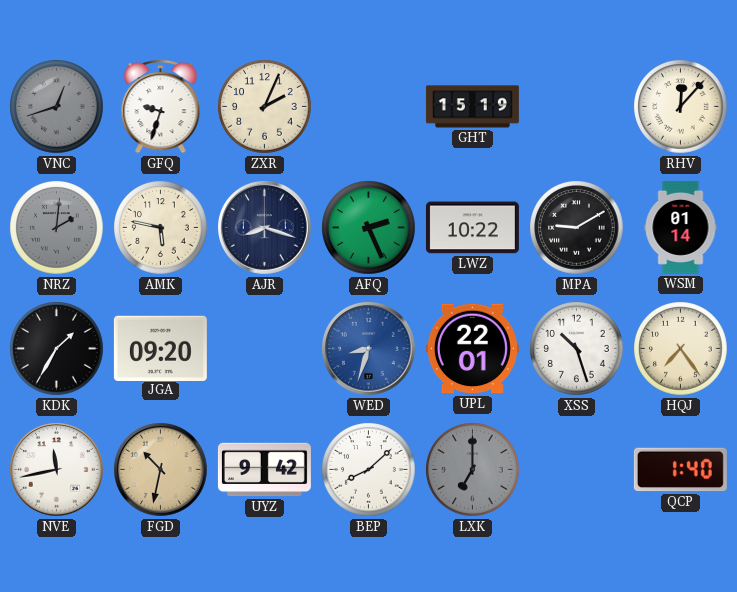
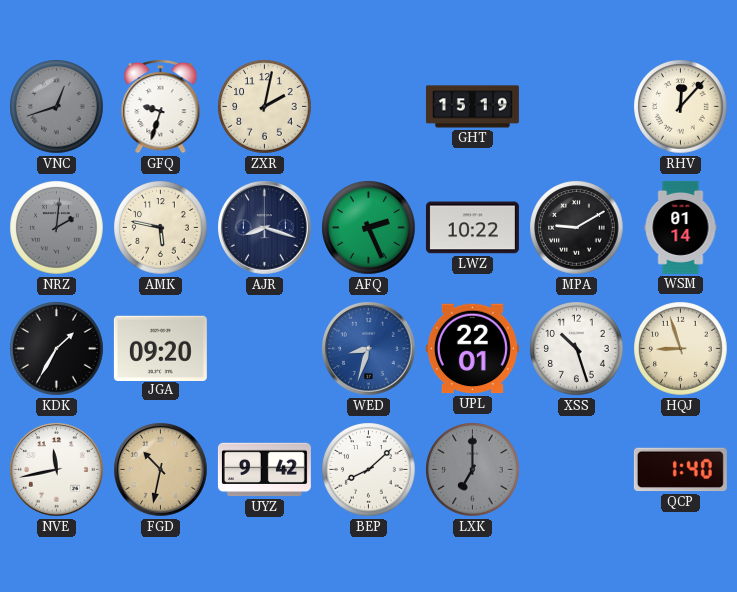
ZXR: 2:04 -> 2:02 (265, 107)
HQJ: 7:24 -> 8:57 (681, 349)
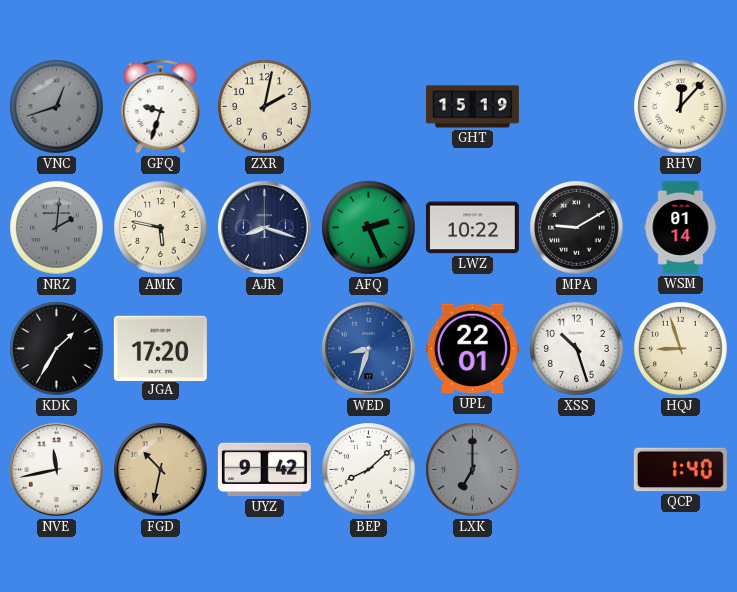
JGA: 09:20 -> 17:20 (160, 348)
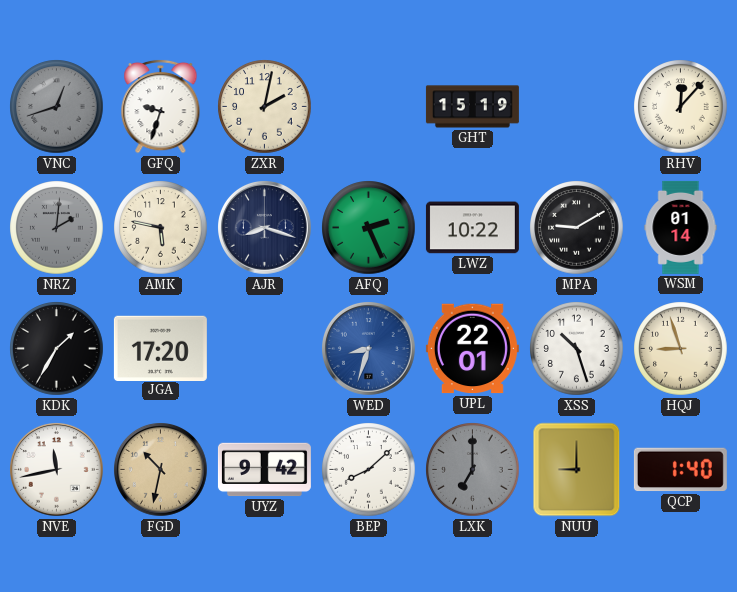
NUU: none -> 9:00 (577, 470)
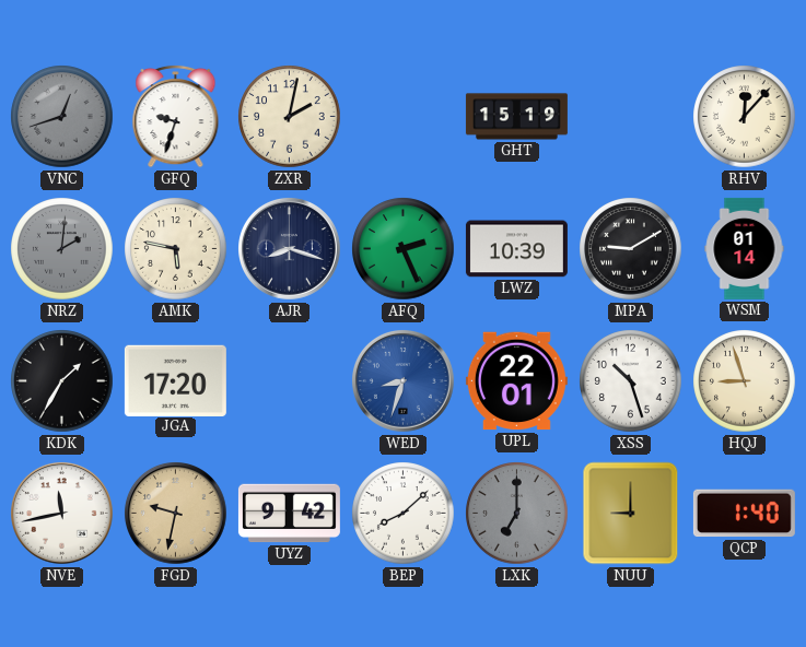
LWZ: 10:22 -> 10:39 (516, 249)
FGD: 10:32 -> 9:32 (176, 514)
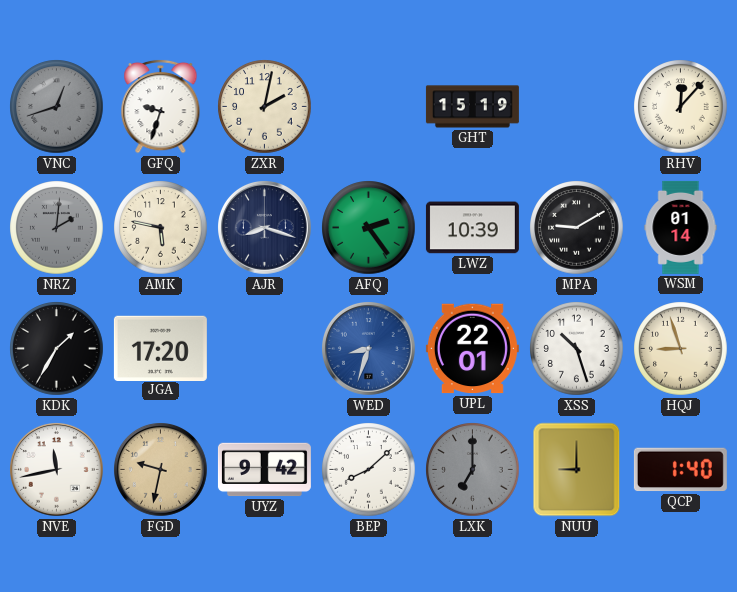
AFQ: 2:26 -> 2:24 (369, 228)
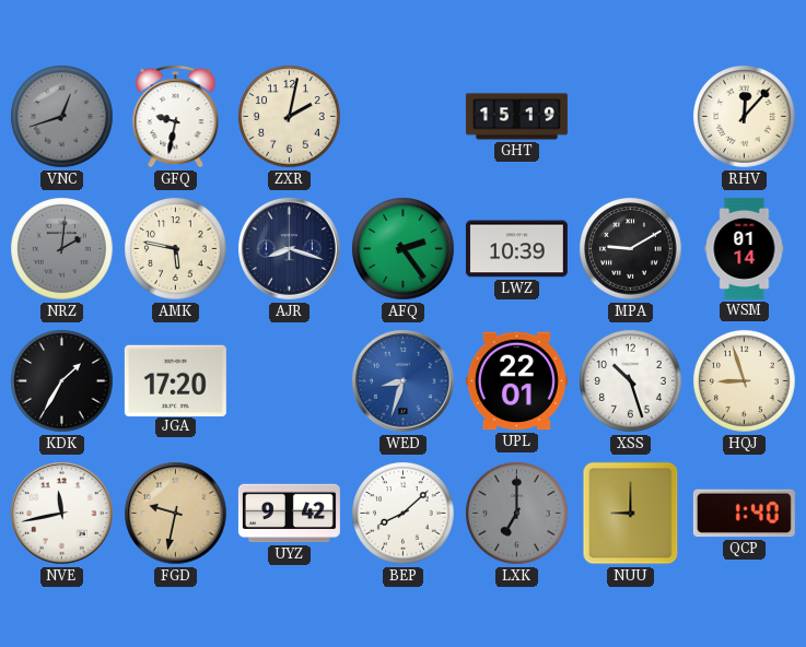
GFQ: 9:33 -> 9:32 (176, 116)
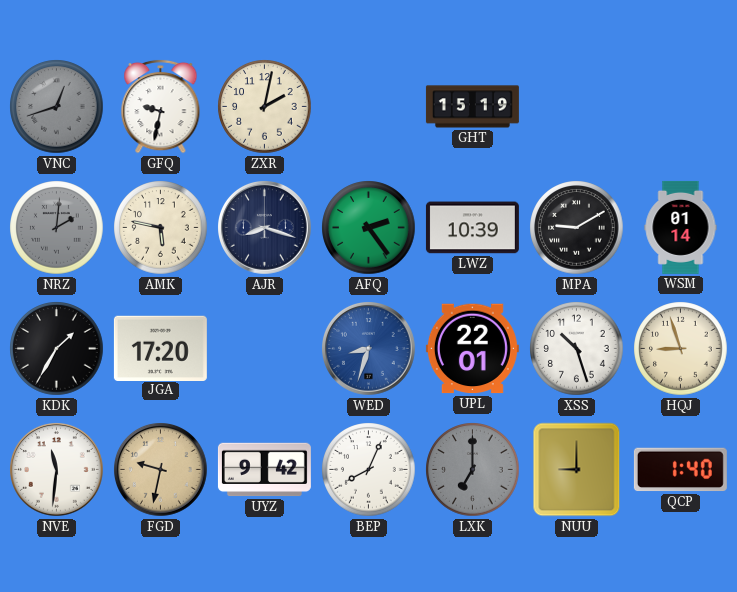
RHV: 12:07 -> none (745, 117)
NVE: 11:43 -> 11:31 (57, 470)
BEP: 8:08 -> 8:04 (369, 470)
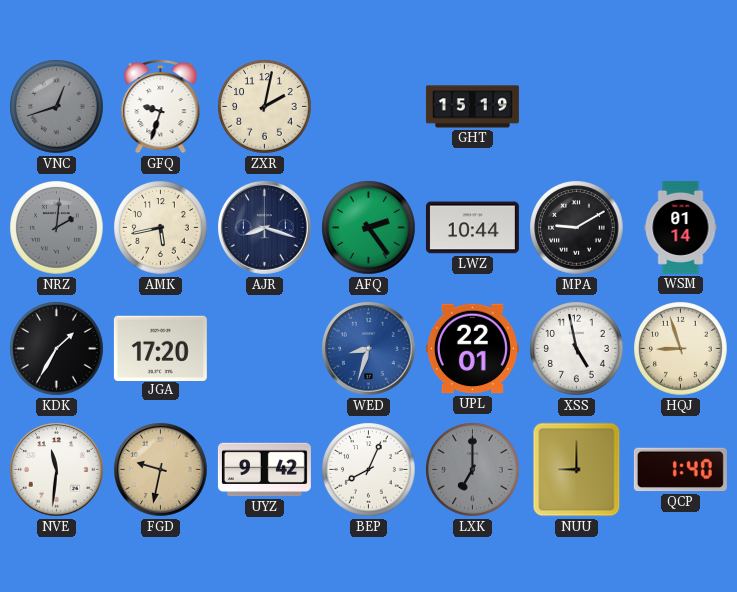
GFQ: 9:32 -> 9:33 (161, 106)
AMK: 5:47 -> 5:43 (161, 228)
LWZ: 10:39 -> 10:44 (472, 228)
XSS: 10:27 -> 4:58 (577, 349)
